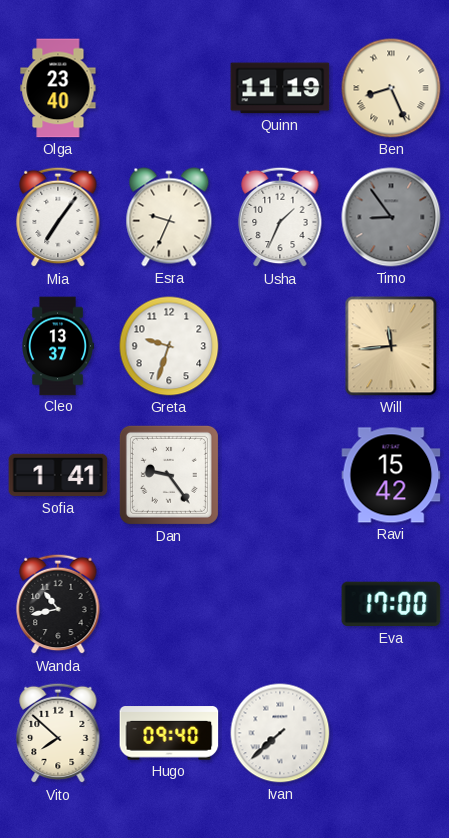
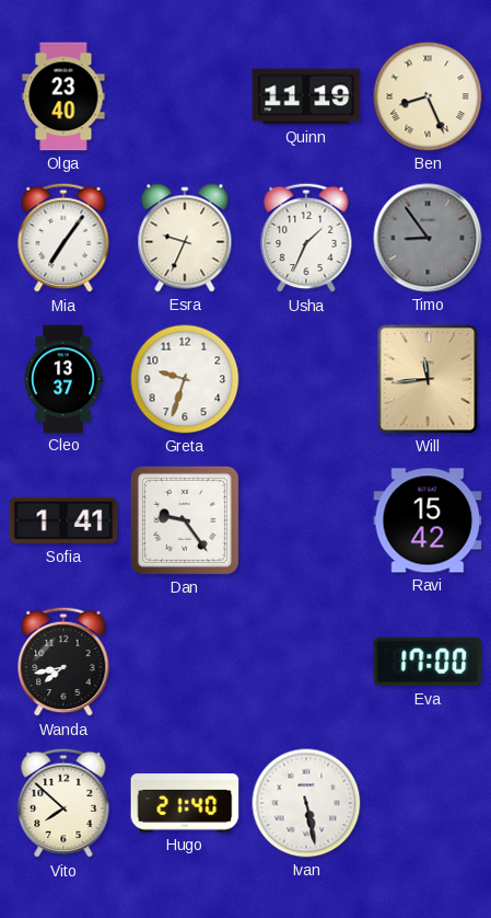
Wanda: 10:43 -> 7:43 (63, 662)
Hugo: 09:40 -> 21:40 (185, 803)
Ivan: 7:38 -> 5:28 (306, 803)
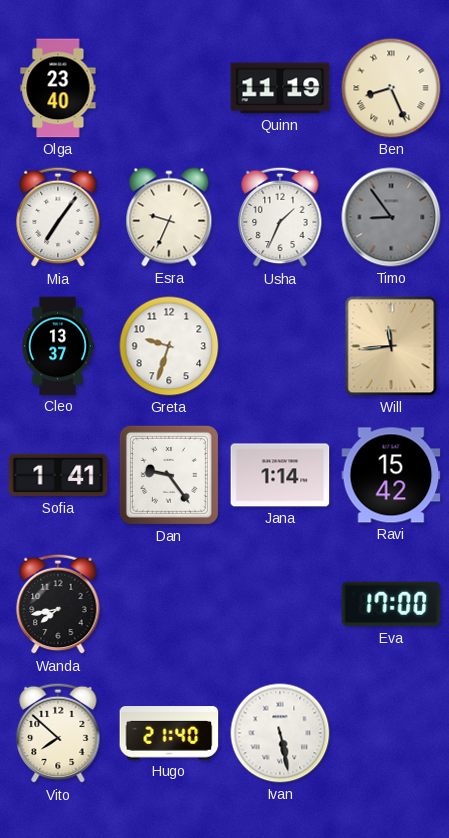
Jana: none -> 1:14 (280, 475)
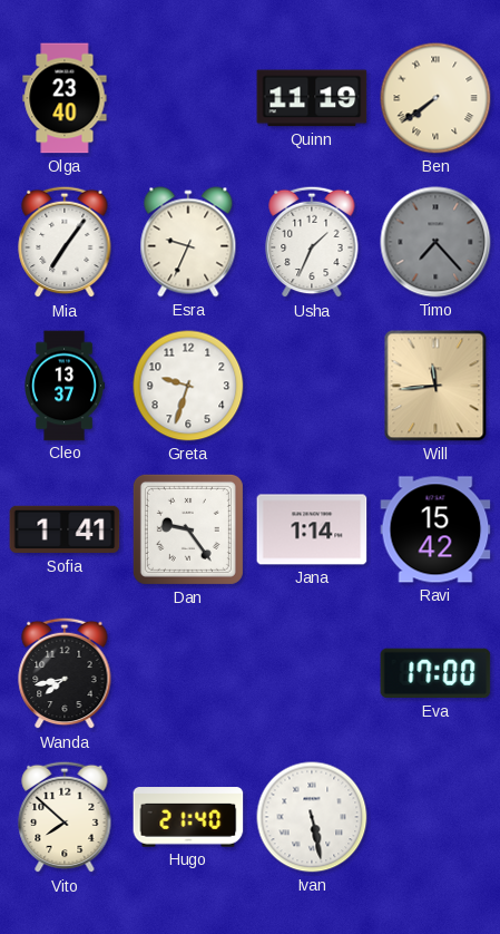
Ben: 8:26 -> 7:39 (435, 98)
Timo: 8:54 -> 7:23 (435, 242)
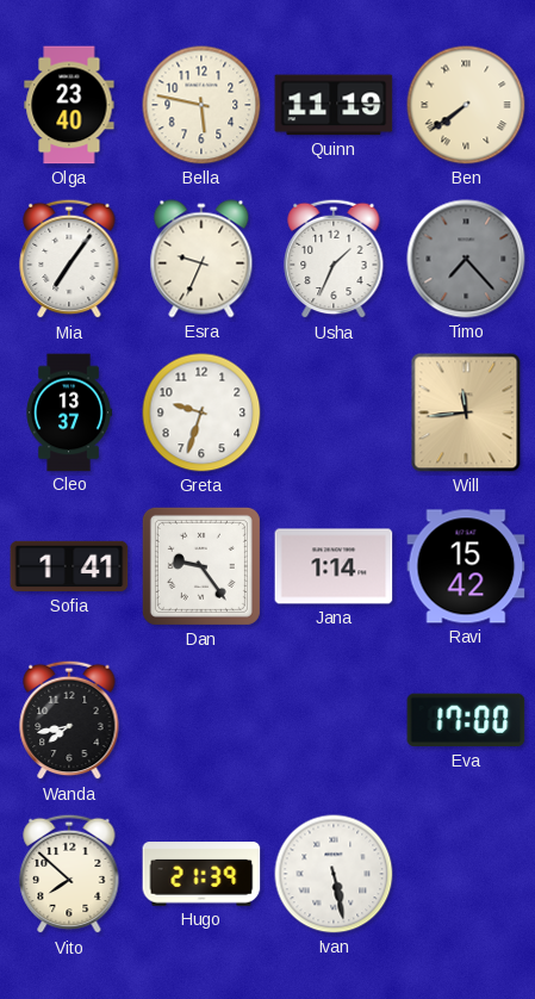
Bella: none -> 5:47 (201, 105)
Hugo: 21:40 -> 21:39 (201, 874)
